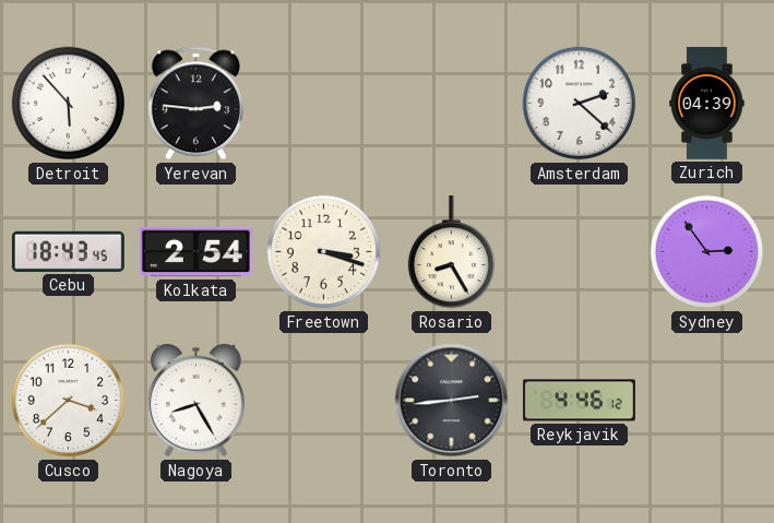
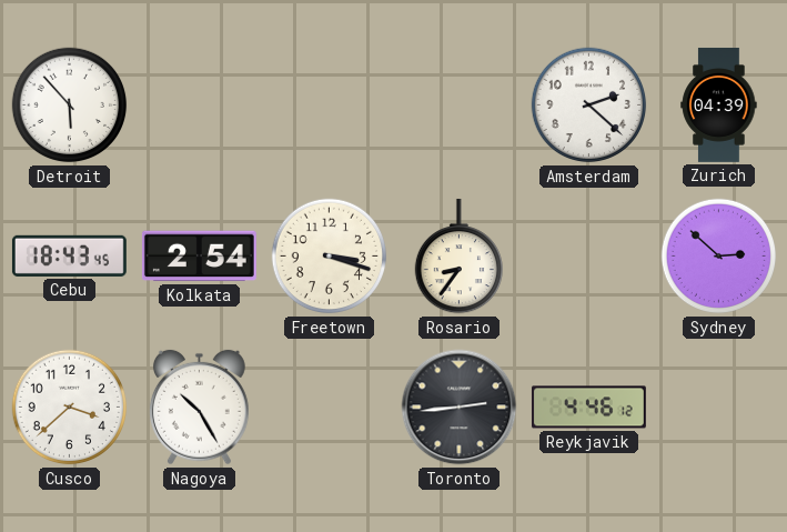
Yerevan: 2:46 -> none (195, 104)
Rosario: 8:25 -> 8:36 (458, 257)
Sydney: 2:54 -> 2:52 (719, 257)
Nagoya: 8:25 -> 10:25 (199, 408)
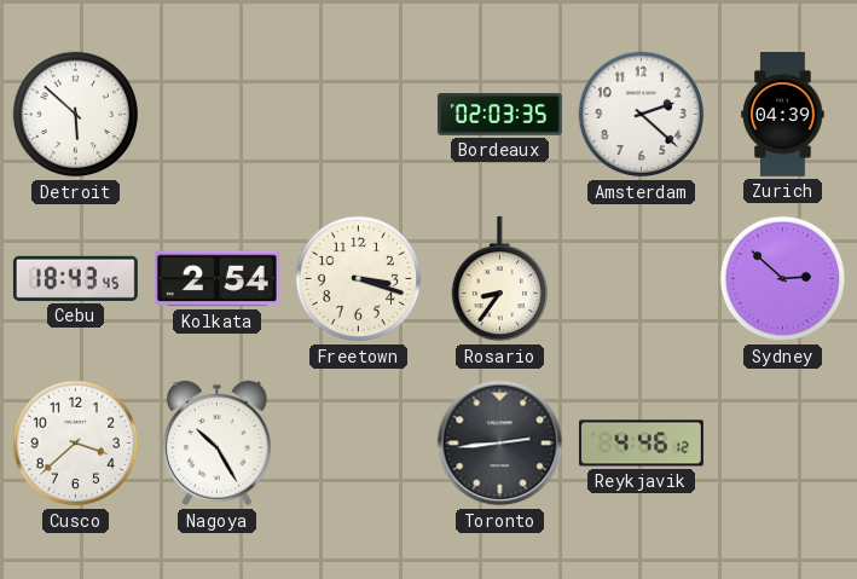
Detroit: 5:53 -> 5:52 (76, 115)
Bordeaux: none -> 02:03 (499, 115)
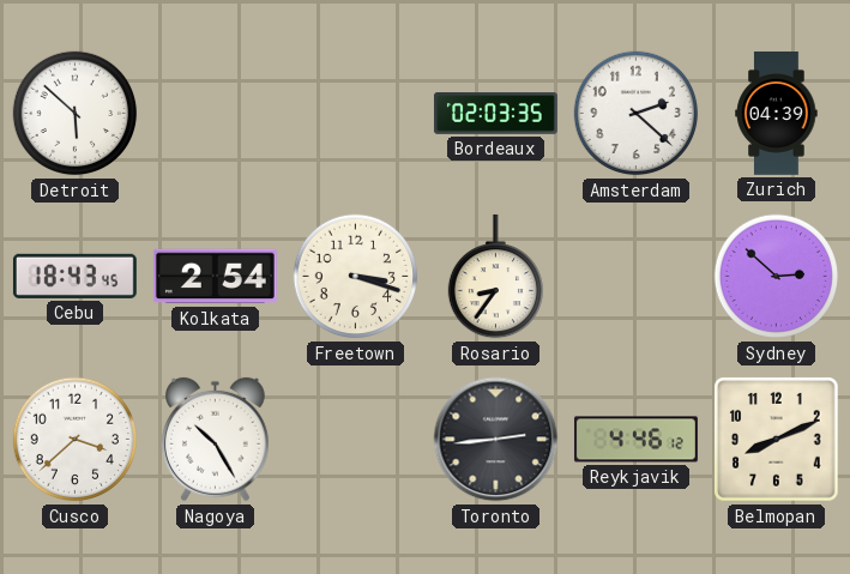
Belmopan: none -> 8:11 (777, 440)
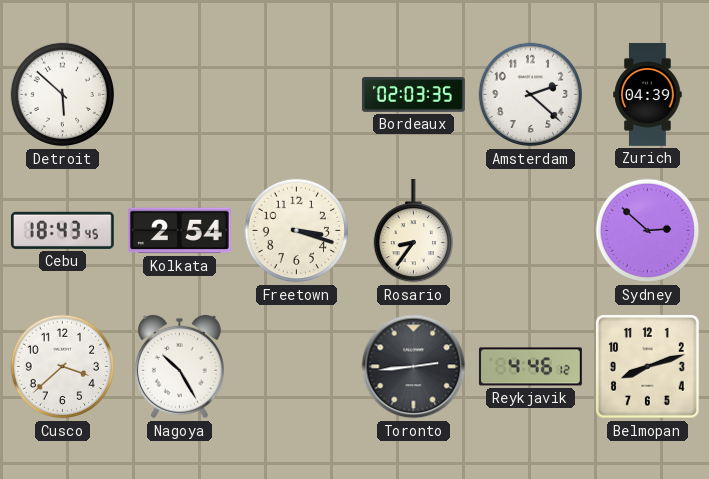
Belmopan: 8:11 -> 8:12 (648, 367)
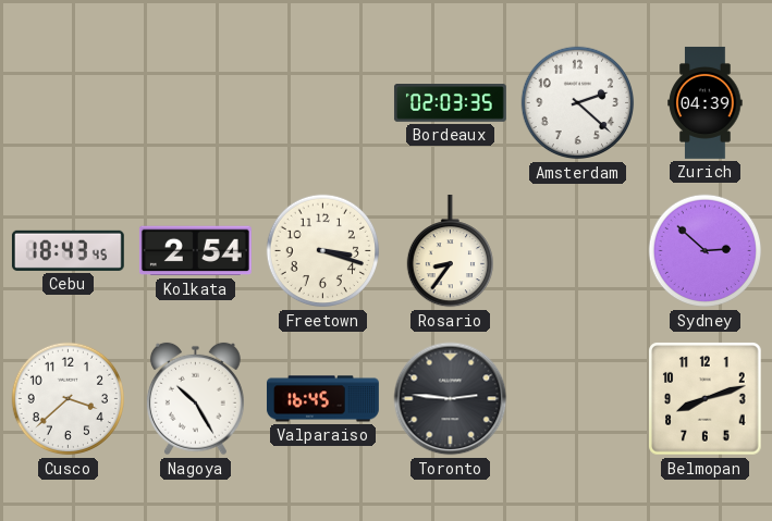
Detroit: 5:52 -> none (63, 95)
Valparaiso: none -> 16:45 (322, 399)
Toronto: 2:44 -> 2:46 (451, 399)
Reykjavik: 4:46 -> none (530, 367)
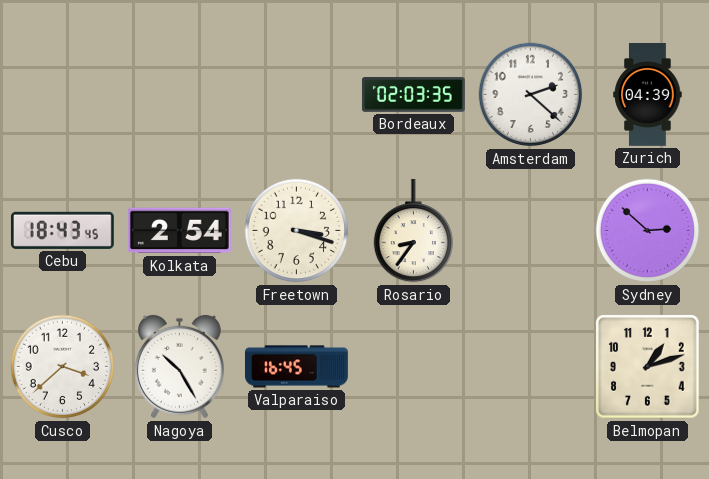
Toronto: 2:46 -> none (451, 399)
Belmopan: 8:12 -> 1:12 (648, 367)
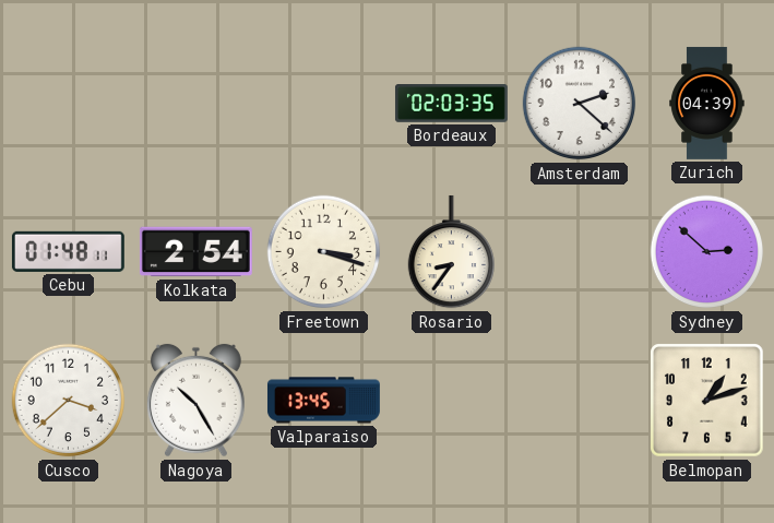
Cebu: 18:43 -> 01:48 (68, 251)
Valparaiso: 16:45 -> 13:45 (323, 401)
